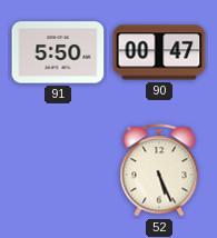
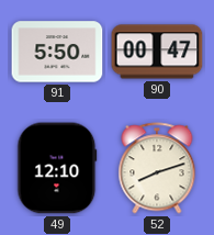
49: none -> 12:10 (57, 168)
52: 5:26 -> 8:12 (157, 168)
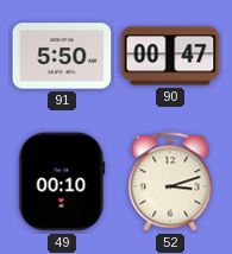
49: 12:10 -> 00:10 (62, 182)
52: 8:12 -> 3:12 (170, 182)
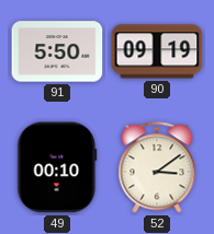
90: 00:47 -> 09:19 (157, 51)
52: 3:12 -> 3:09 (157, 167)
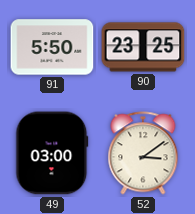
90: 09:19 -> 23:25 (143, 47)
49: 00:10 -> 03:00 (52, 153)
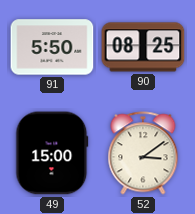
90: 23:25 -> 08:25 (143, 47)
49: 03:00 -> 15:00 (52, 153)
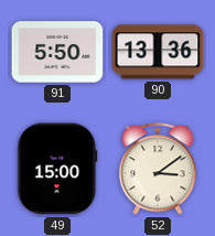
90: 08:25 -> 13:36 (158, 52)
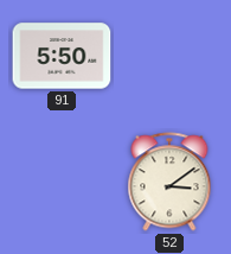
90: 13:36 -> none (158, 52)
49: 15:00 -> none (57, 169)
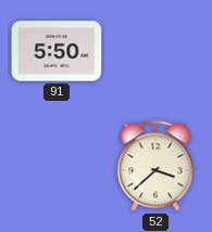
52: 3:09 -> 3:38 (155, 166)
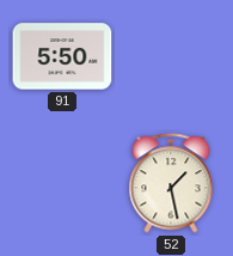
52: 3:38 -> 1:28 (171, 183)
